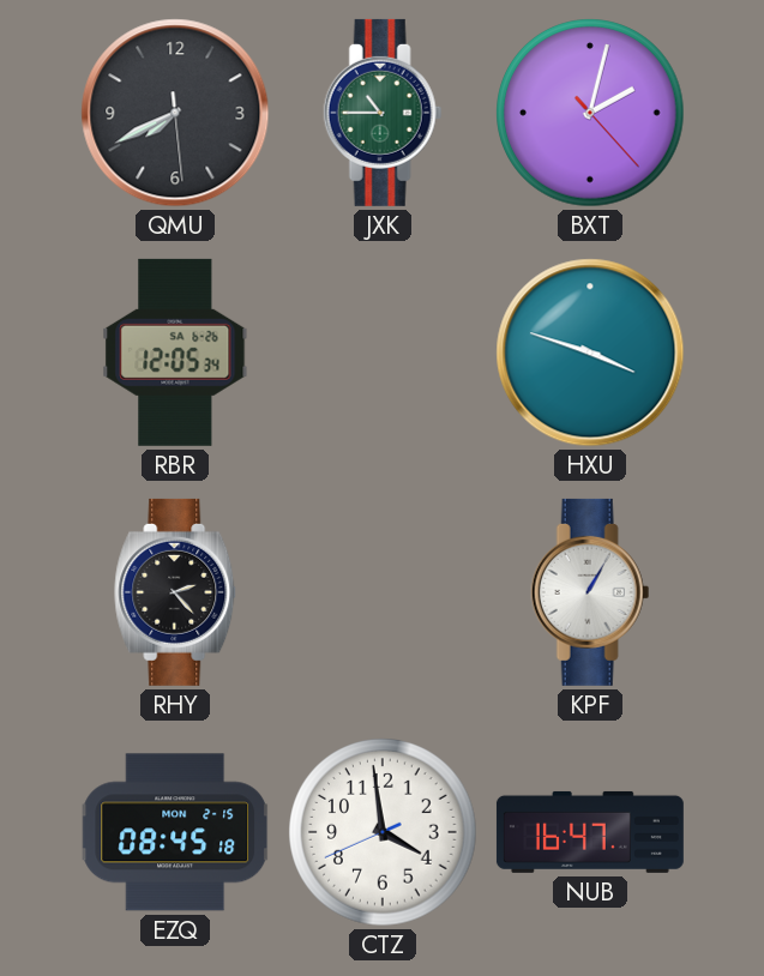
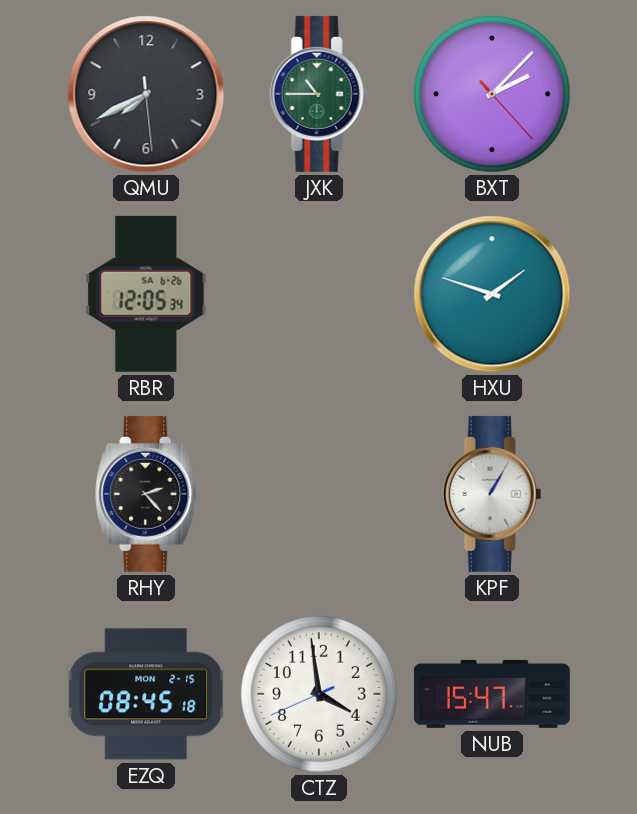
BXT: 2:02 -> 2:07 (492, 94)
HXU: 3:48 -> 1:48 (492, 294)
NUB: 16:47 -> 15:47 (492, 694)
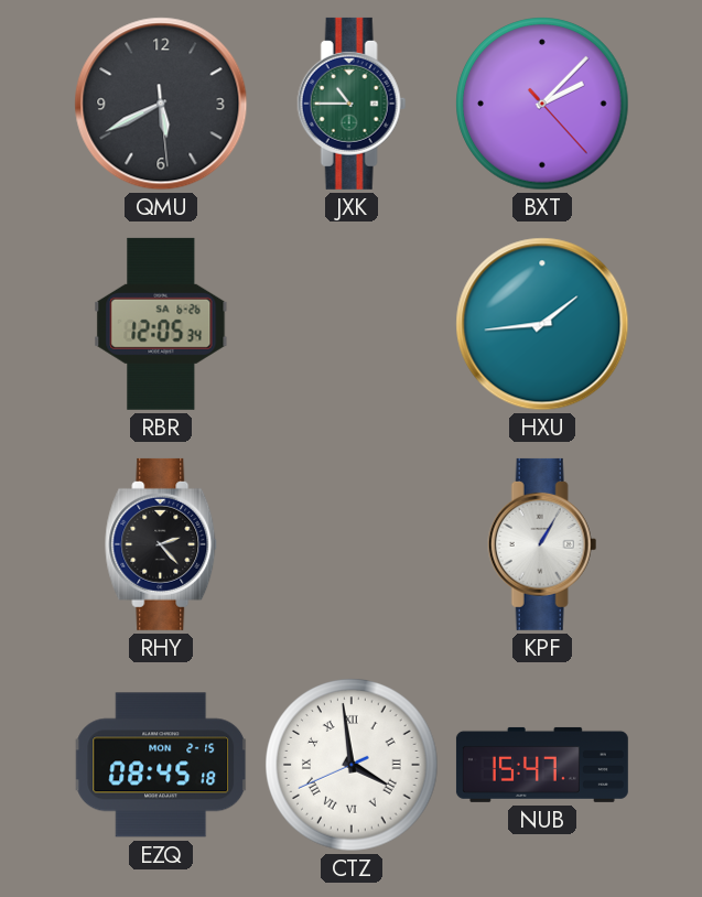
QMU: 7:40 -> 5:40 (161, 104)
HXU: 1:48 -> 1:44 (542, 324)
CTZ numerals: Arabic -> Roman (352, 765)
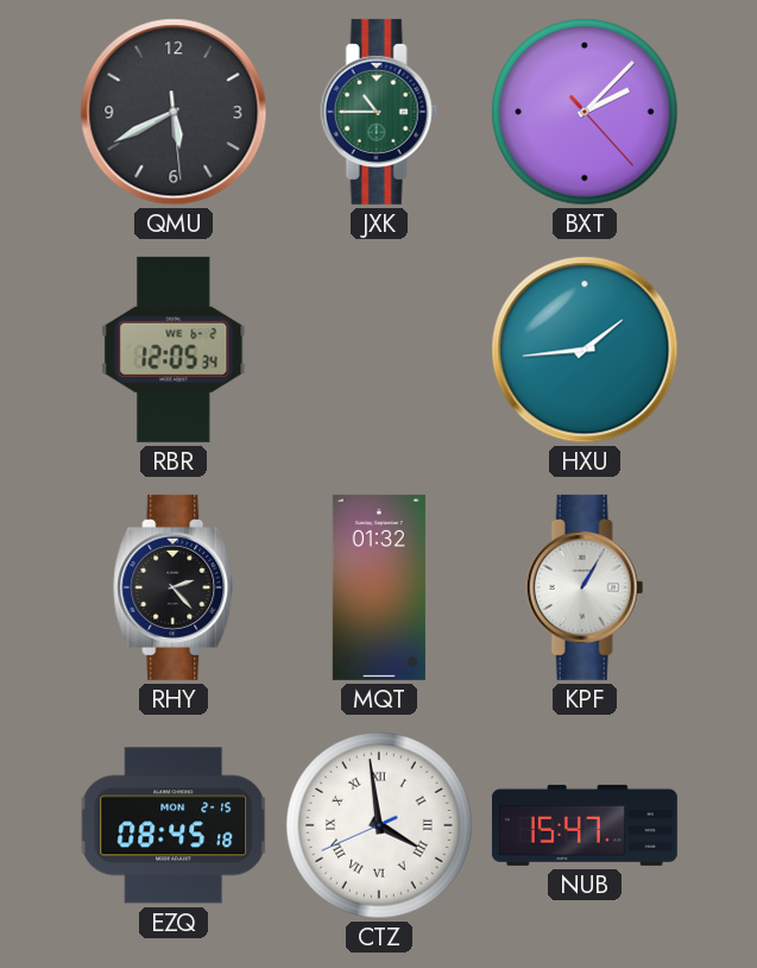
RBR date: SA 6-26 -> WE 6-2 (174, 350)
MQT: none -> 01:32 (379, 587)
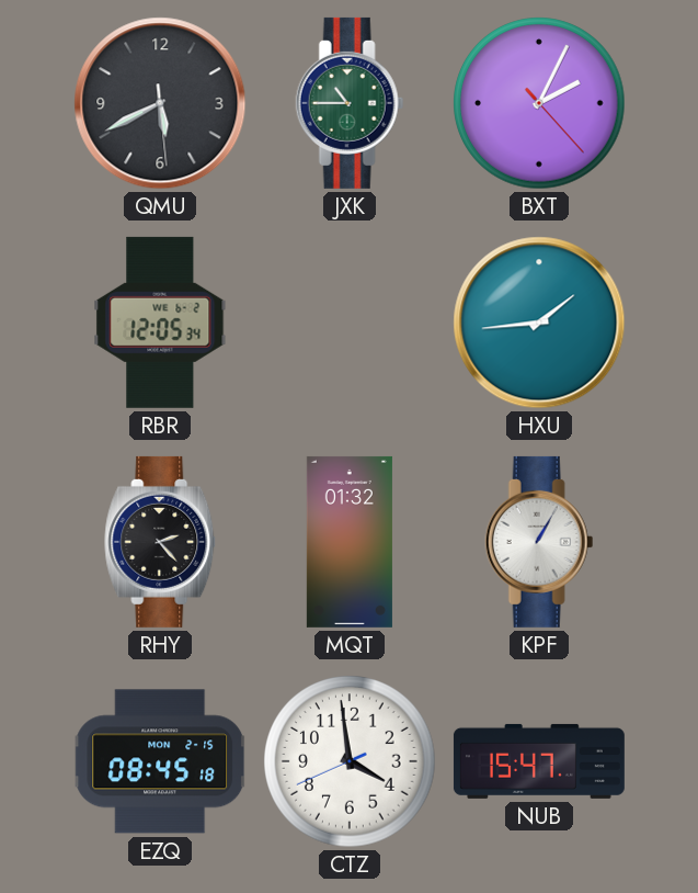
BXT: 2:07 -> 2:04 (539, 103)
CTZ numerals: Roman -> Arabic (350, 761)
